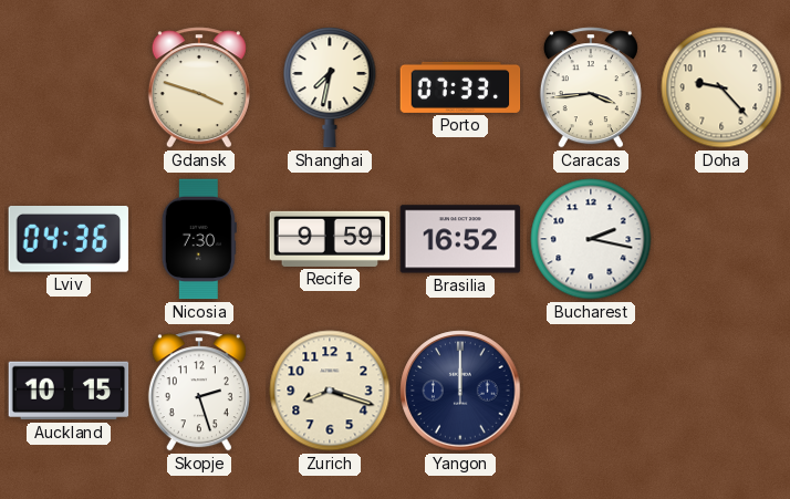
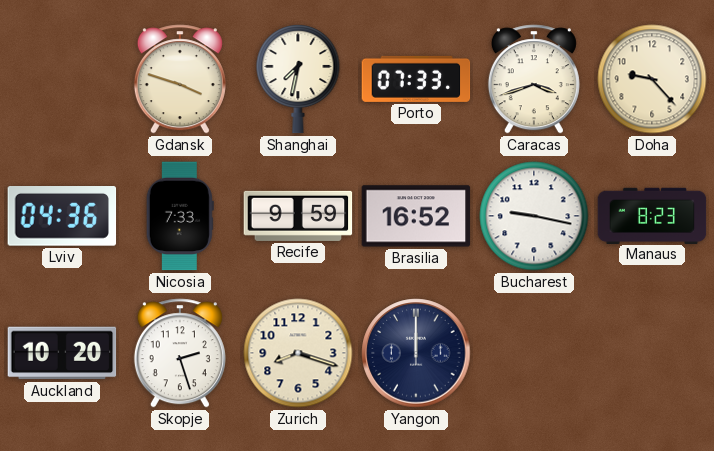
Caracas: 3:44 -> 3:42 (534, 79)
Nicosia: 7:30 -> 7:33 (180, 216)
Bucharest: 2:17 -> 9:17 (534, 216)
Manaus: none -> 8:23 (652, 215)
Auckland: 10:15 -> 10:20 (62, 353)
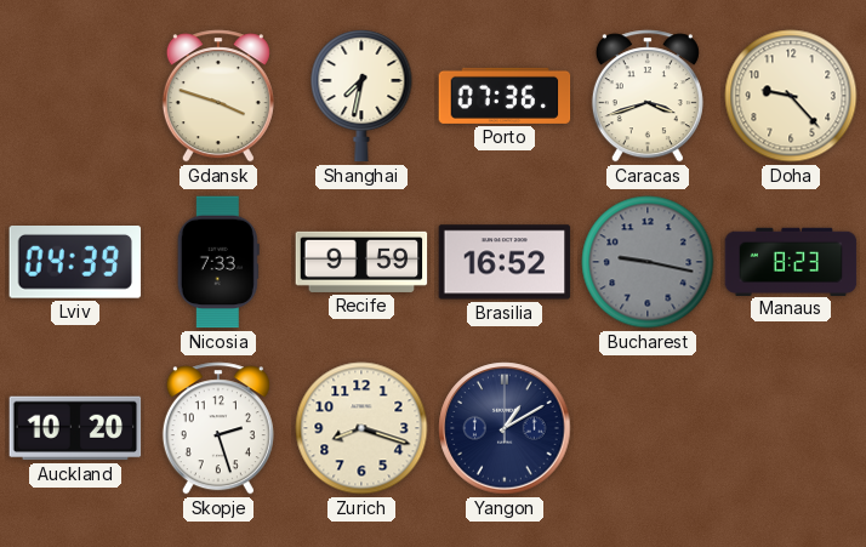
Porto: 07:33 -> 07:36 (505, 96)
Lviv: 04:36 -> 04:39 (75, 263)
Bucharest dial: white -> grey (648, 262)
Yangon: 12:00 -> 1:10 (505, 428)
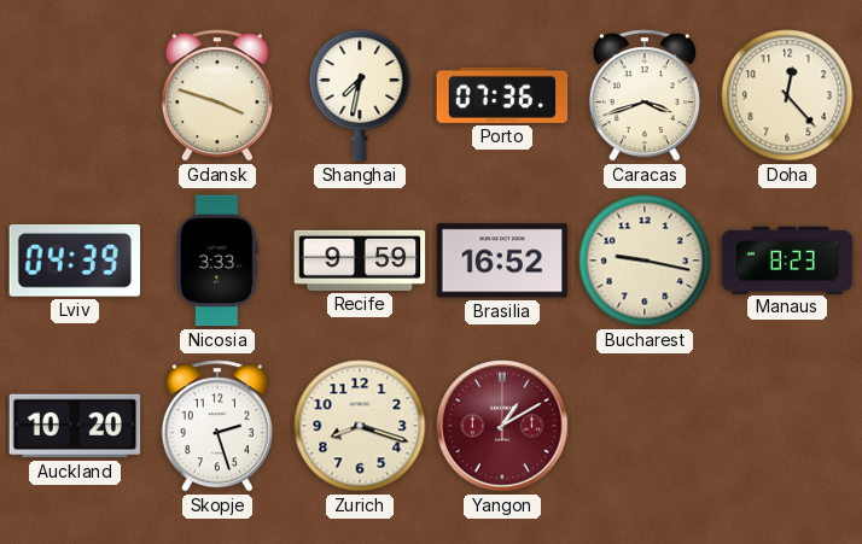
Doha: 9:23 -> 12:23 (787, 95)
Nicosia: 7:33 -> 3:33 (217, 261)
Bucharest dial: grey -> cream (645, 261)
Yangon dial: navy -> burgundy (502, 426)
